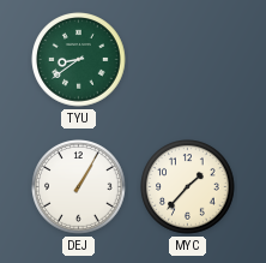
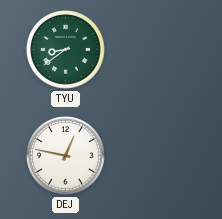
DEJ: 1:05 -> 12:47 (66, 156)
MYC: 1:37 -> none (188, 187)
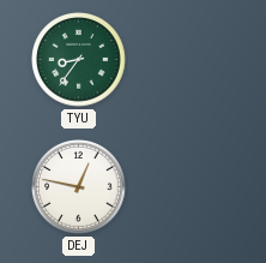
TYU: 8:39 -> 8:36 (79, 60)
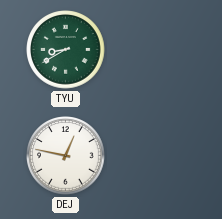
TYU: 8:36 -> 8:40 (66, 50)
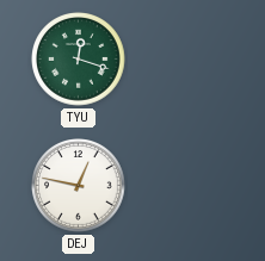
TYU: 8:40 -> 12:18 (79, 60)
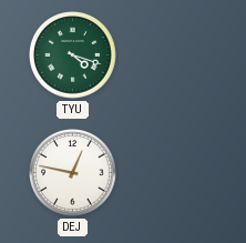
TYU: 12:18 -> 4:18 (73, 55)
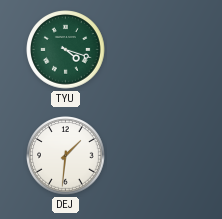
DEJ: 12:47 -> 1:31 (66, 156)
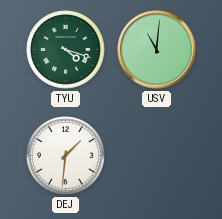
USV: none -> 11:01 (157, 50)
